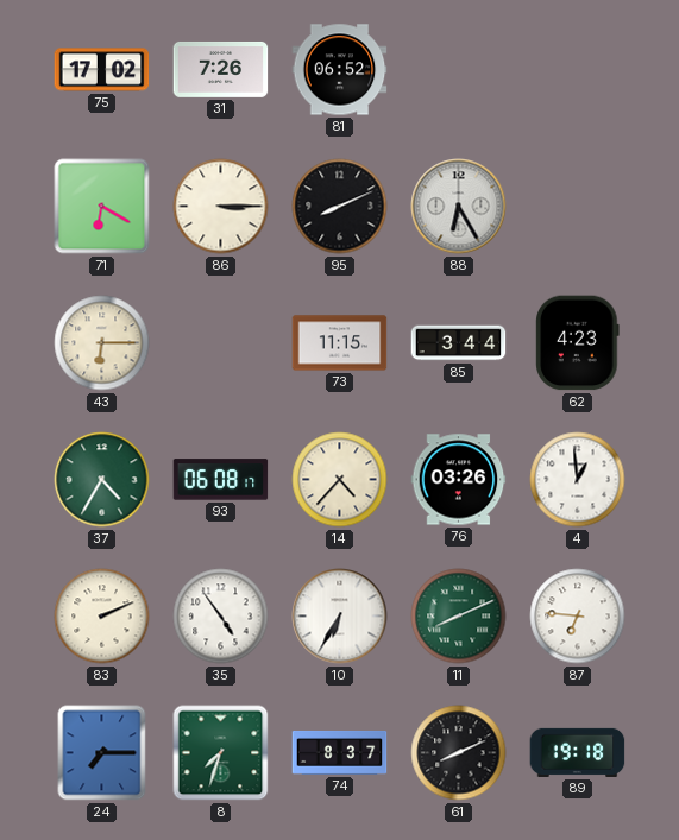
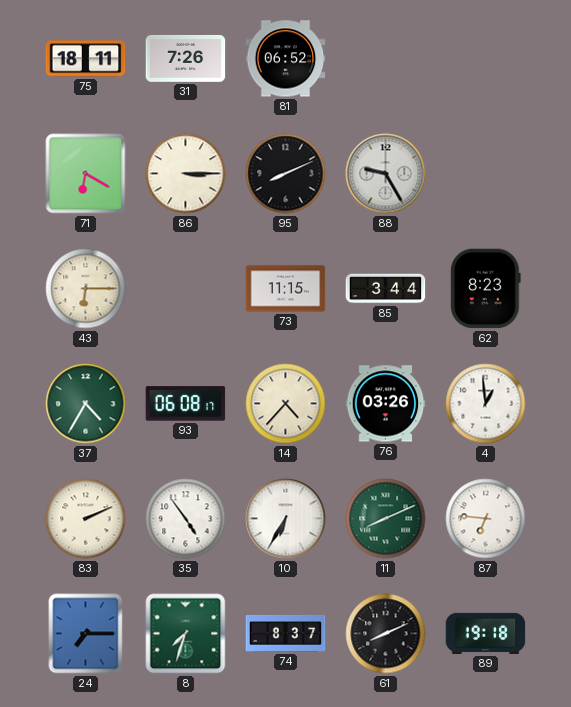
75: 17:02 -> 18:11 (86, 59)
88: 6:25 -> 9:25 (386, 174)
62: 4:23 -> 8:23 (486, 289)
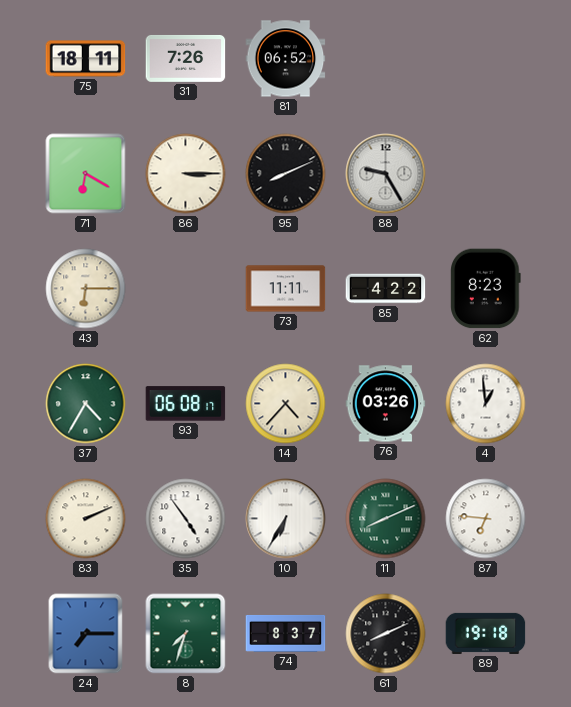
73: 11:15 -> 11:11 (286, 289)
85: 3:44 -> 4:22 (386, 289)
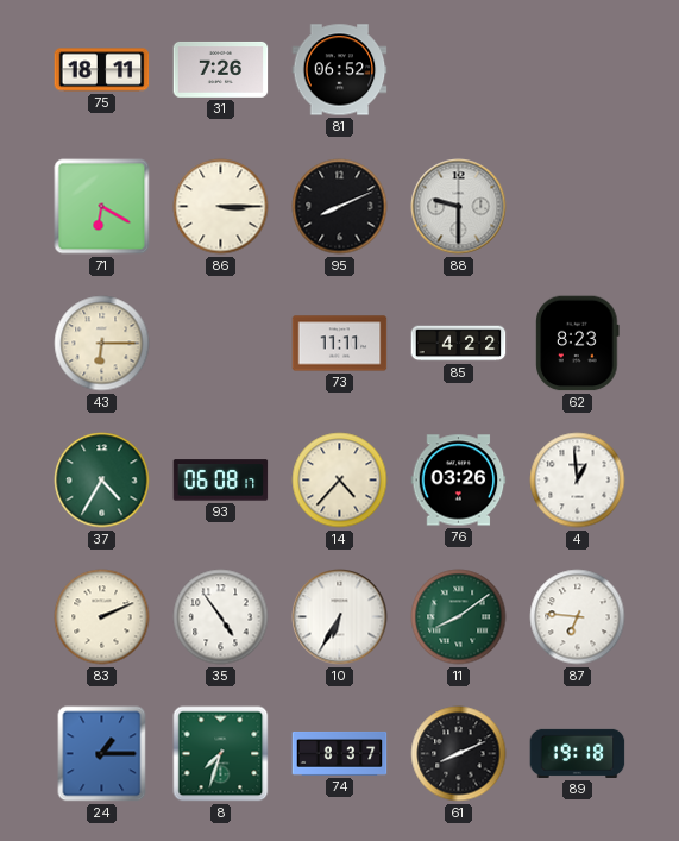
88: 9:25 -> 9:30 (459, 207)
11: 8:11 -> 8:09 (459, 617)
24: 7:15 -> 1:15 (102, 754)
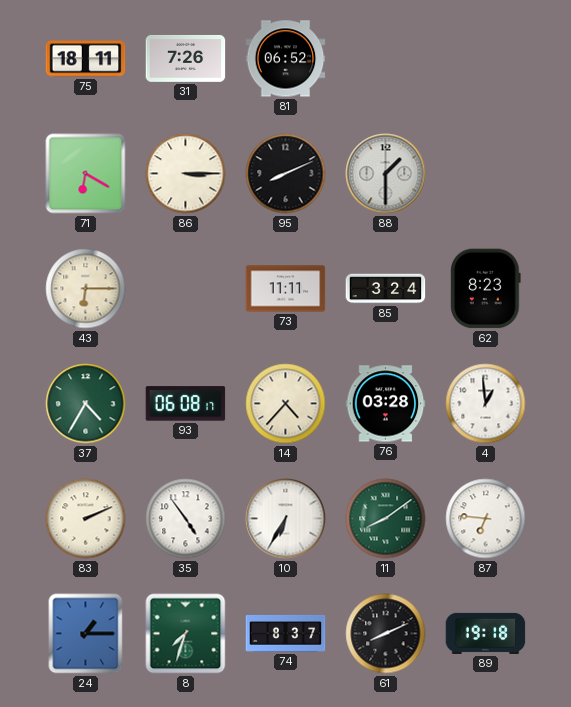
88: 9:30 -> 1:30 (386, 174)
85: 4:22 -> 3:24 (386, 289)
76: 03:26 -> 03:28 (386, 404)
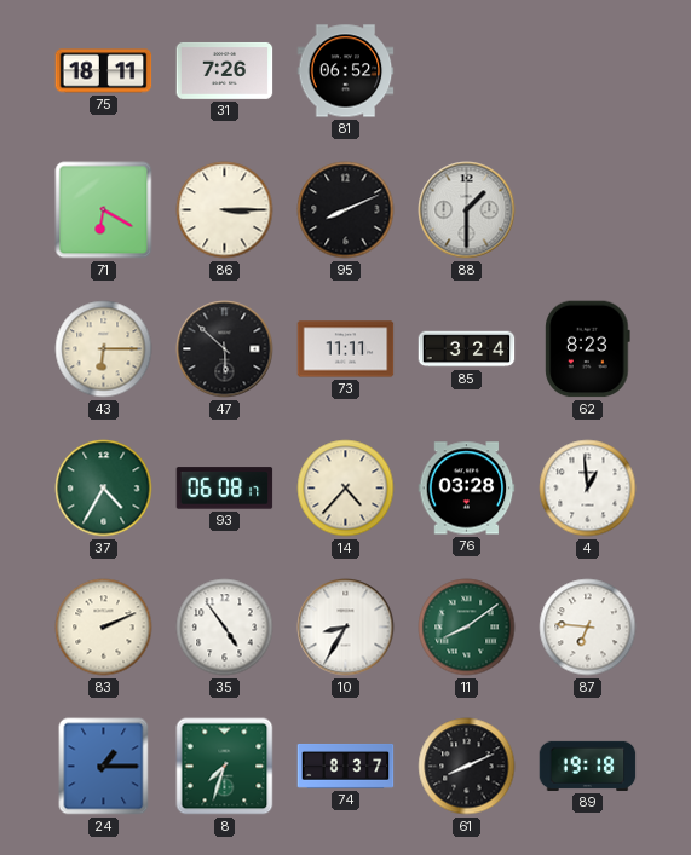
47: none -> 5:52 (225, 349)
10: 6:35 -> 8:35 (346, 628)
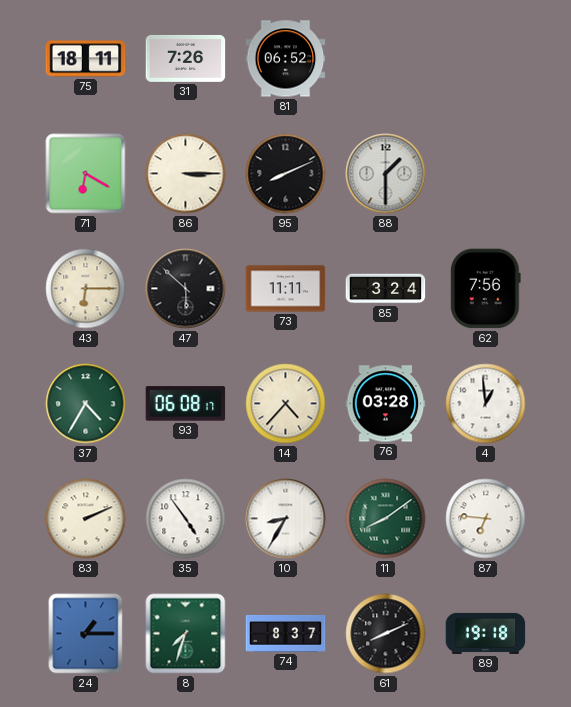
62: 8:23 -> 7:56 (486, 289)
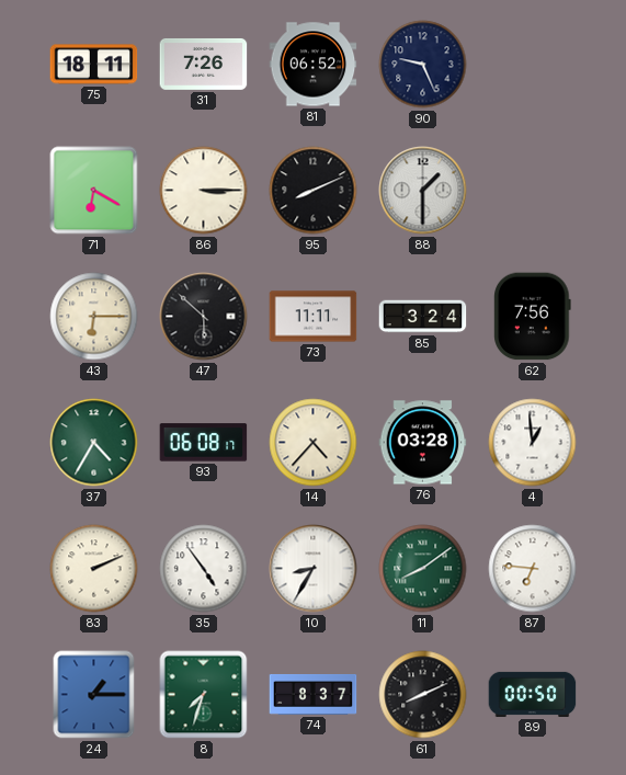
90: none -> 9:26 (423, 65)
89: 19:18 -> 00:50 (533, 694)
